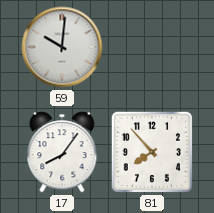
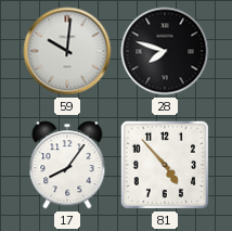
28: none -> 7:48 (165, 51)
81: 7:53 -> 4:53 (165, 165)
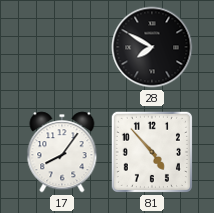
59: 10:01 -> none (67, 51)
28: 7:48 -> 7:50 (152, 47)
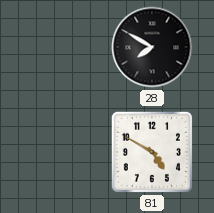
17: 8:06 -> none (62, 152)
81: 4:53 -> 4:50 (152, 152)
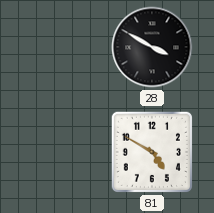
28: 7:50 -> 3:50 (152, 47)
